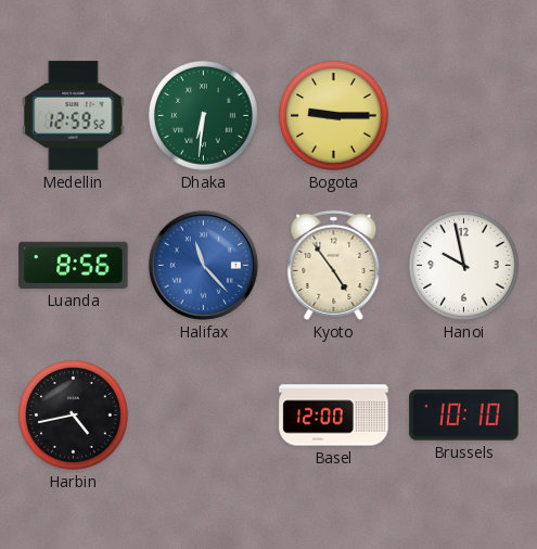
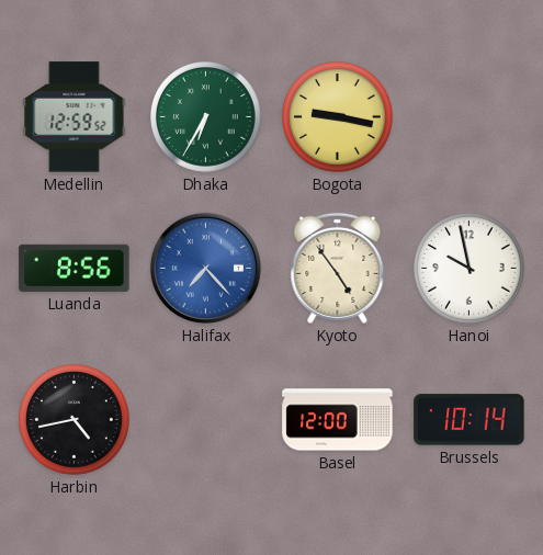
Dhaka: 6:31 -> 6:35 (206, 117)
Bogota: 9:15 -> 9:17 (338, 117)
Halifax: 11:23 -> 7:23 (205, 268)
Brussels: 10:10 -> 10:14 (470, 420)
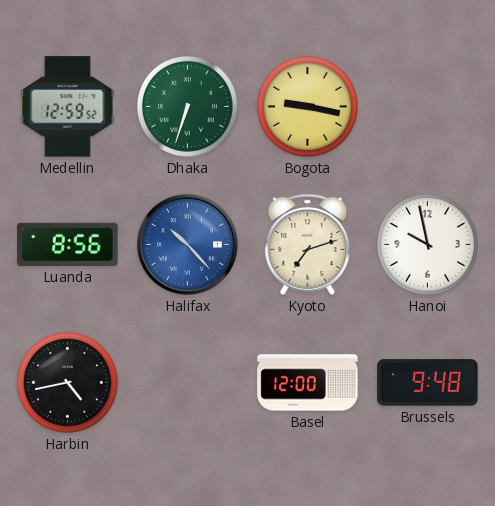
Dhaka: 6:35 -> 6:33 (188, 107)
Halifax: 7:23 -> 10:23 (187, 244)
Kyoto: 4:54 -> 7:12 (308, 244)
Brussels: 10:14 -> 9:48 (428, 383)
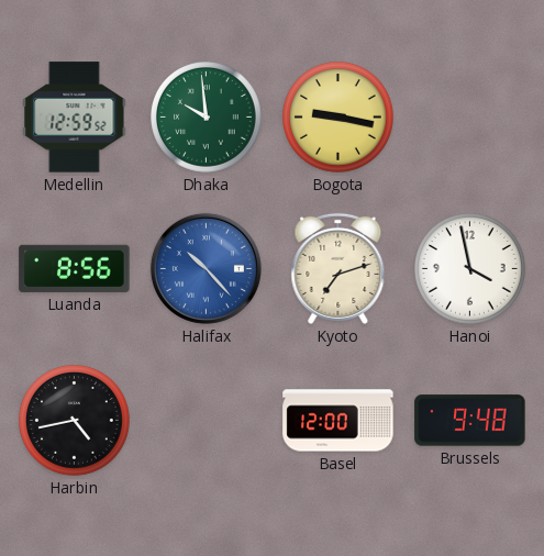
Dhaka: 6:33 -> 9:59 (207, 118)
Hanoi: 9:58 -> 3:58 (470, 269)
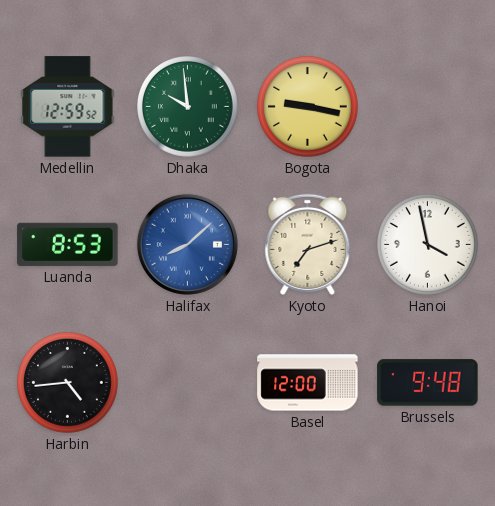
Luanda: 8:56 -> 8:53 (68, 244)
Halifax: 10:23 -> 8:08 (187, 244)
Harbin: 4:43 -> 4:44 (68, 383)
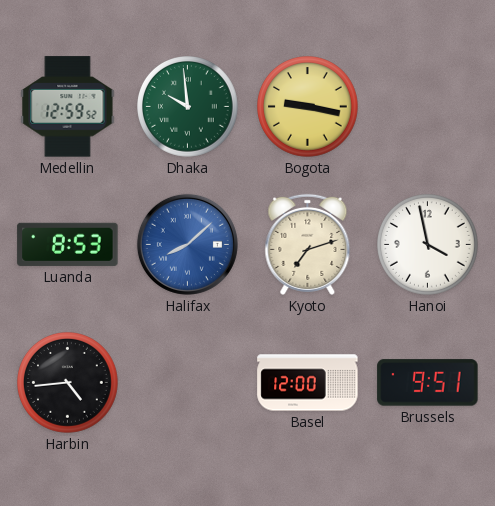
Brussels: 9:48 -> 9:51 (428, 383)
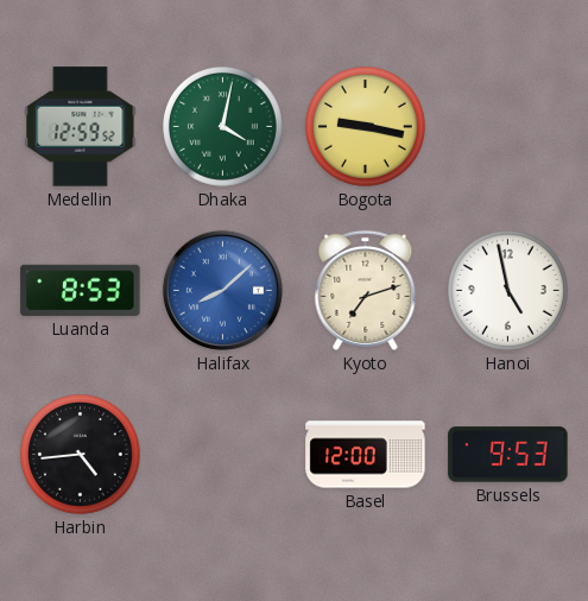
Dhaka: 9:59 -> 4:02 (223, 127)
Hanoi: 3:58 -> 4:58 (508, 291)
Brussels: 9:51 -> 9:53 (508, 455)
